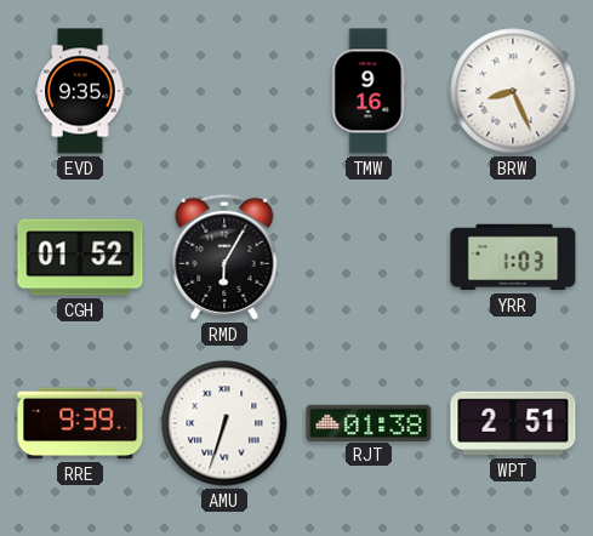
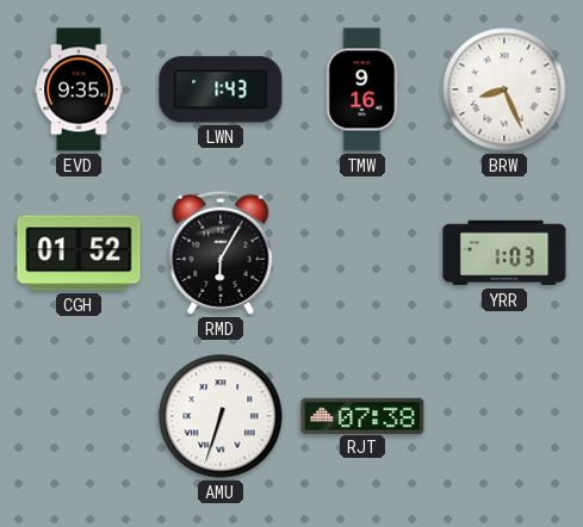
LWN: none -> 1:43 (221, 89)
RRE: 9:39 -> none (80, 423)
RJT: 01:38 -> 07:38 (362, 415)
WPT: 2:51 -> none (513, 423)
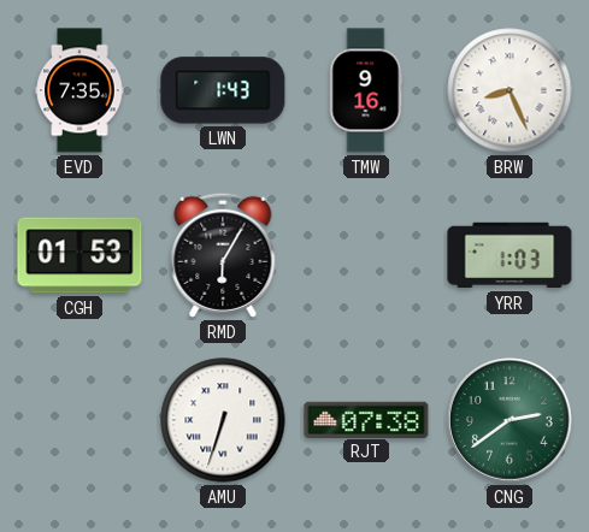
EVD: 9:35 -> 7:35 (79, 90)
CGH: 01:52 -> 01:53 (79, 255)
CNG: none -> 2:39 (510, 420)
